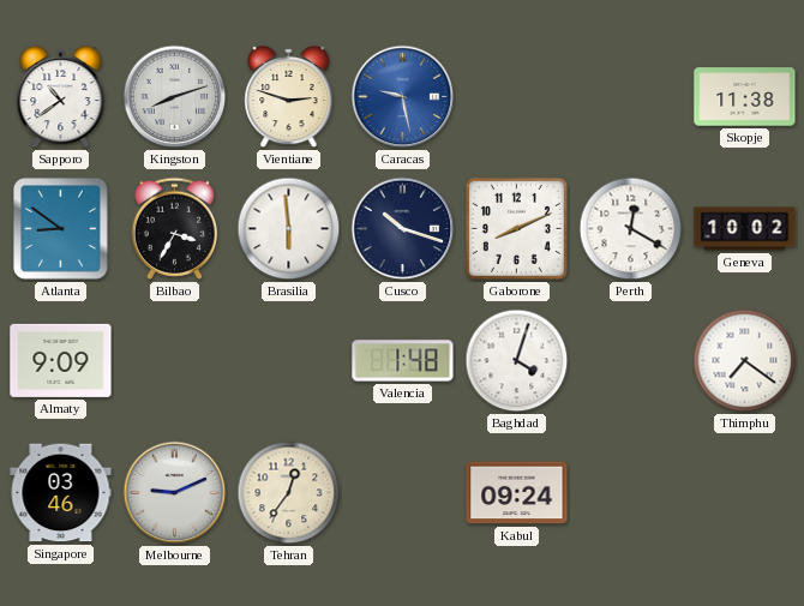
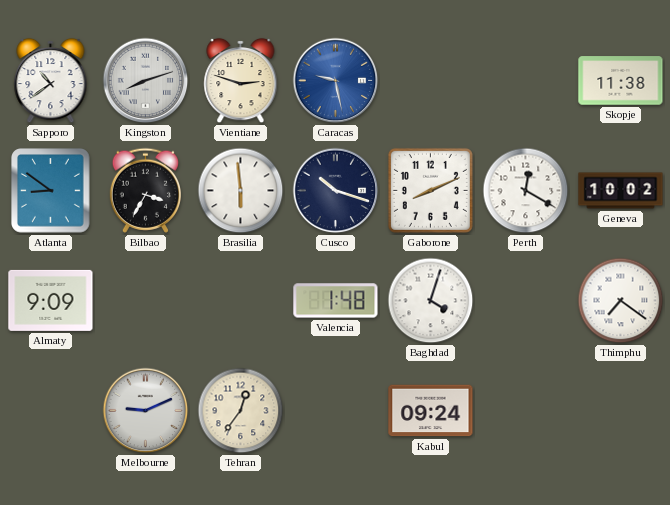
Singapore: 03:46 -> none (61, 493)
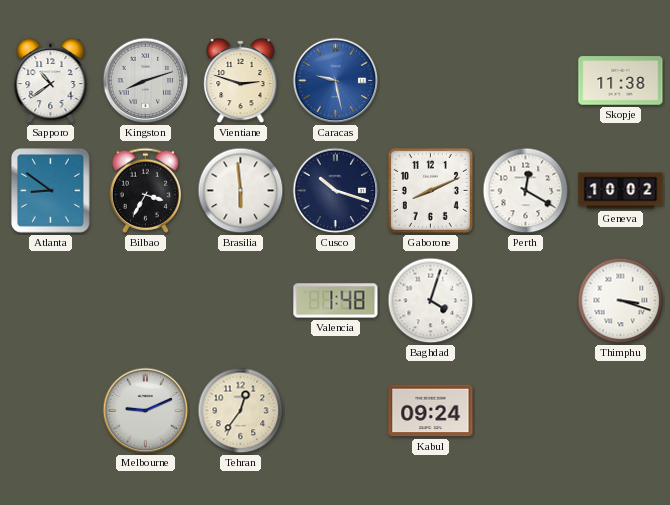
Almaty: 9:09 -> none (51, 300)
Thimphu: 7:21 -> 3:18 (621, 301)
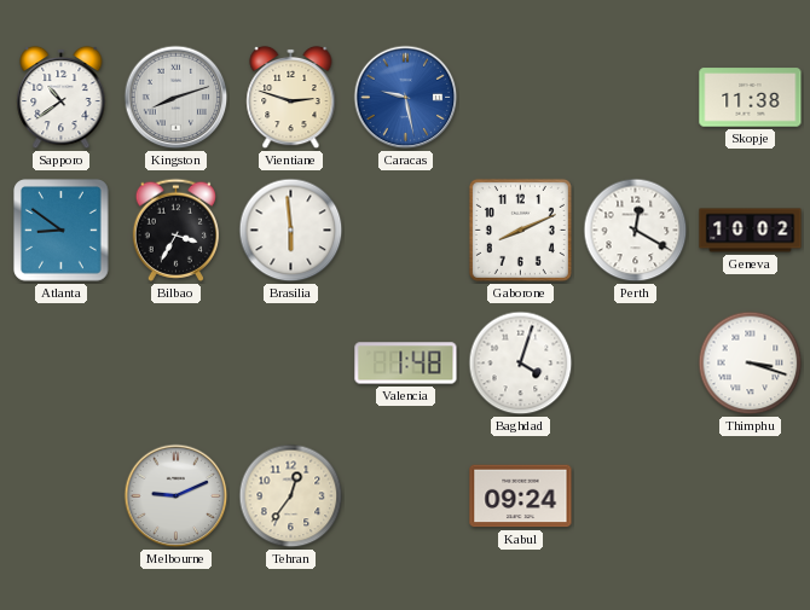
Cusco: 10:18 -> none (336, 191)
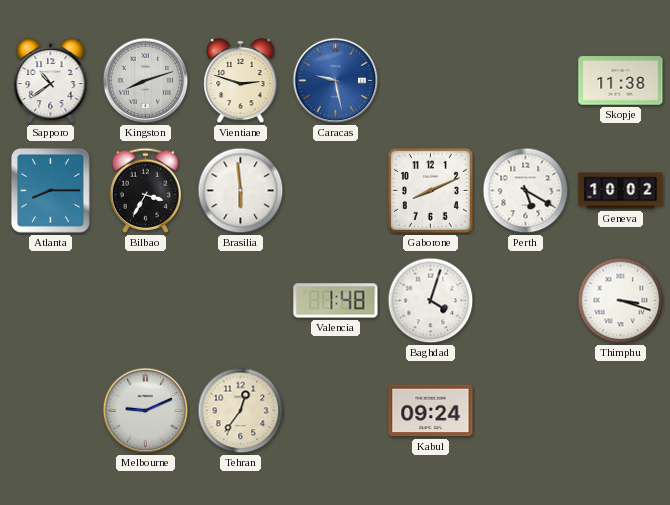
Atlanta: 8:51 -> 8:15 (51, 191)
Perth: 12:20 -> 5:20 (526, 191)
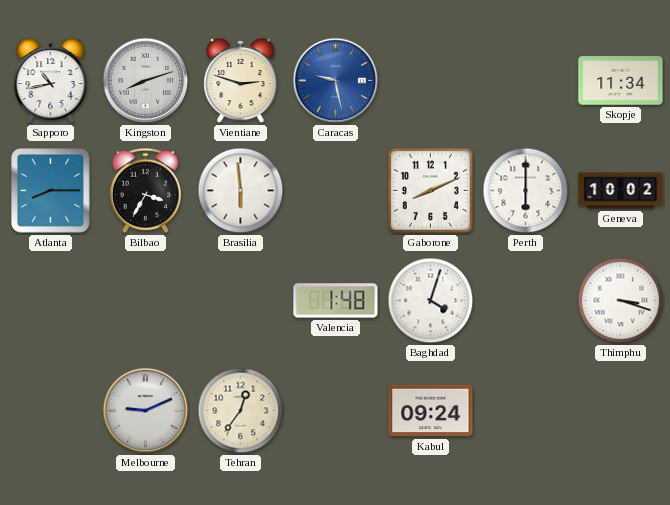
Sapporo: 10:39 -> 10:43 (51, 81)
Skopje: 11:38 -> 11:34 (621, 81)
Perth: 5:20 -> 6:00 (526, 191)
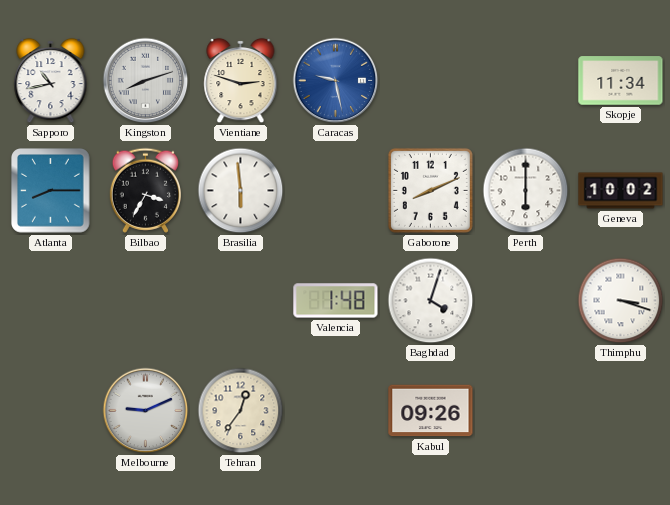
Kabul: 09:24 -> 09:26 (431, 411)
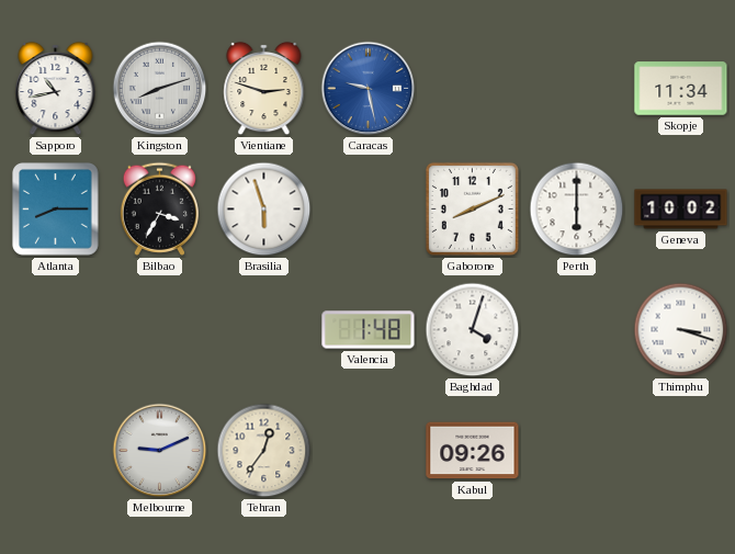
Brasilia: 5:59 -> 5:57 (264, 210)
